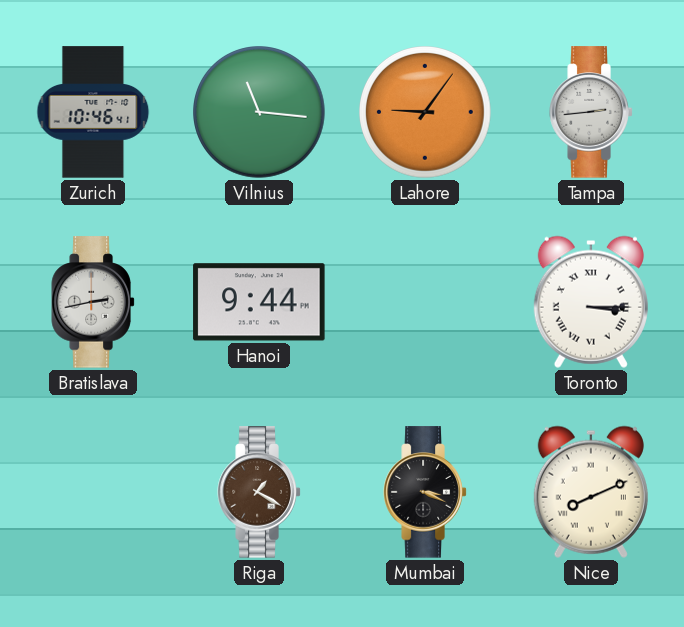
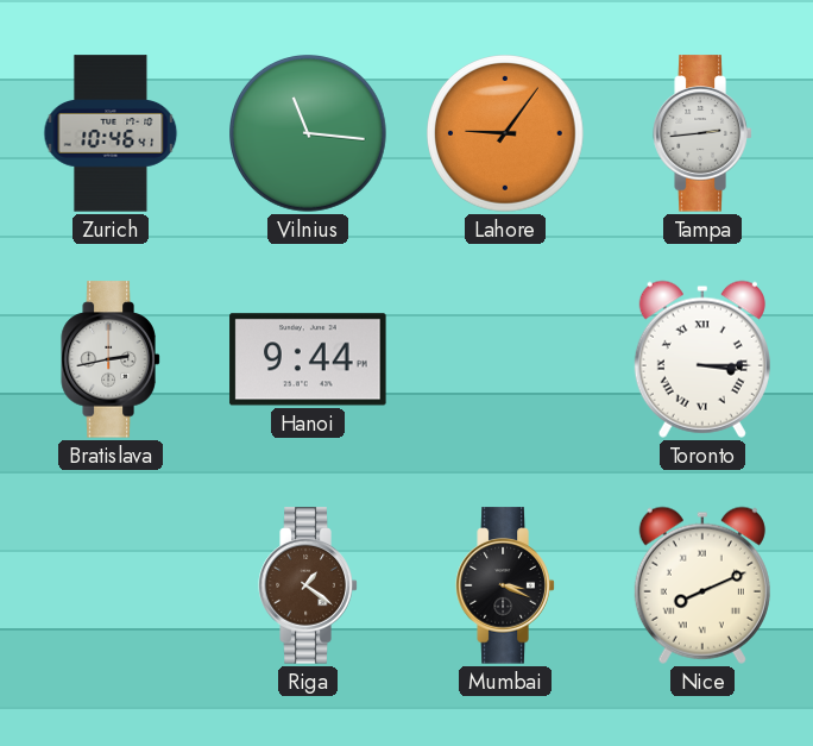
Riga: 1:20 -> 1:21 (308, 585)
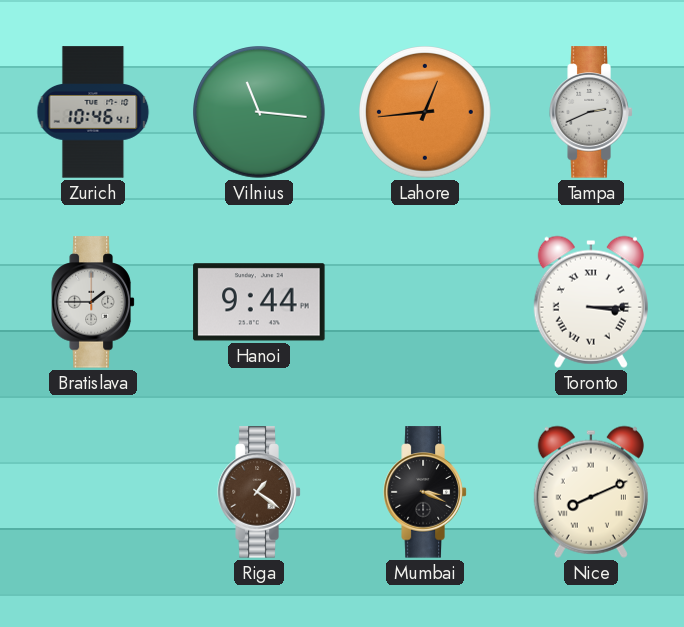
Lahore: 9:06 -> 12:44 (426, 113)
Tampa: 2:44 -> 2:41 (591, 112)
Bratislava: 2:43 -> 1:45 (93, 302)
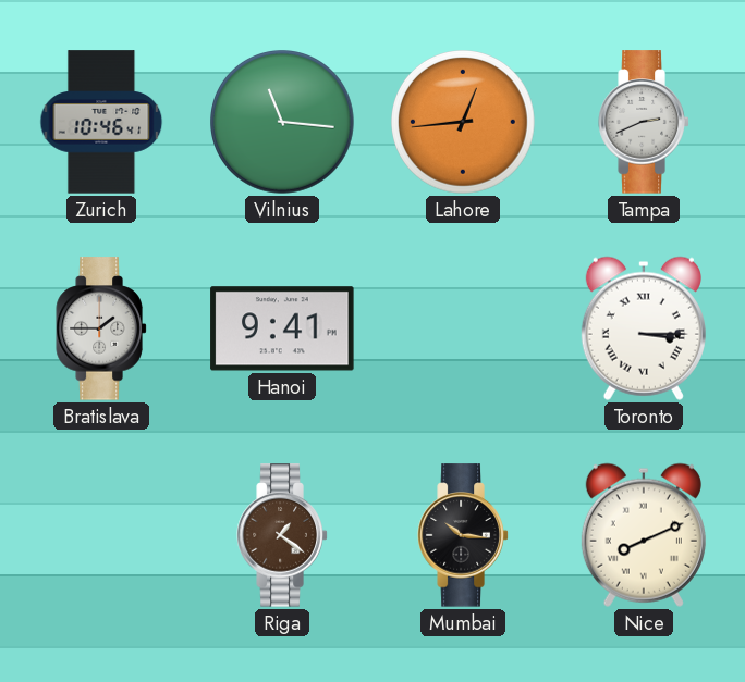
Hanoi: 9:44 -> 9:41 (282, 328)
Mumbai: 3:19 -> 10:16 (463, 535)
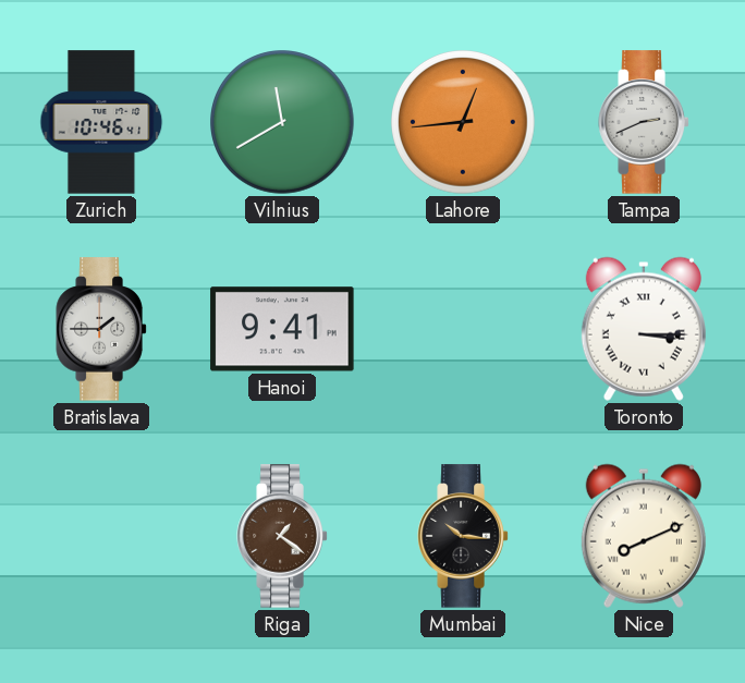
Vilnius: 11:16 -> 11:40 (283, 123)
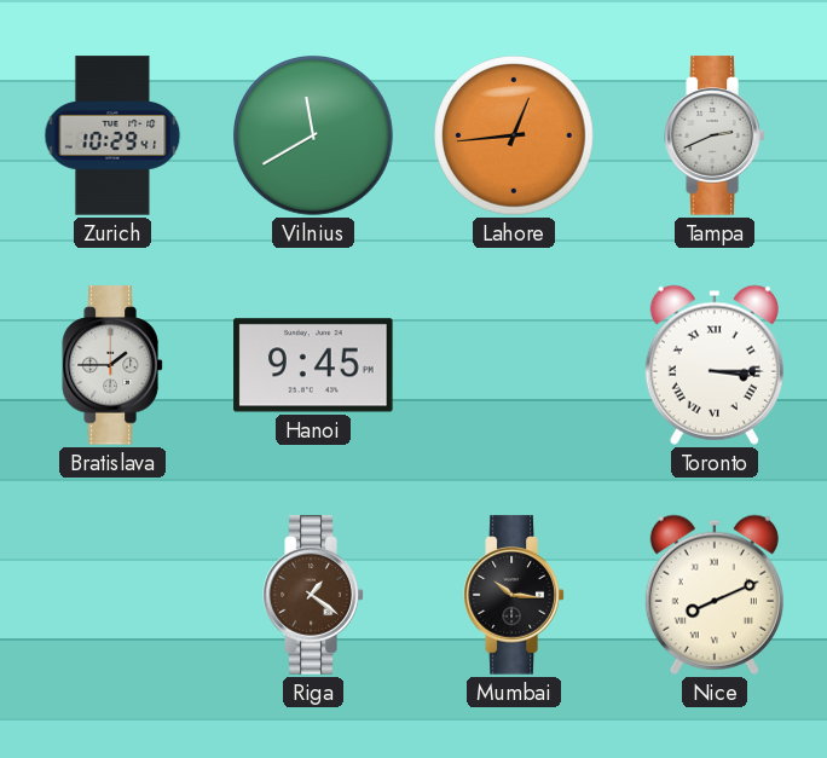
Zurich: 10:46 -> 10:29 (112, 135)
Hanoi: 9:41 -> 9:45 (313, 365)
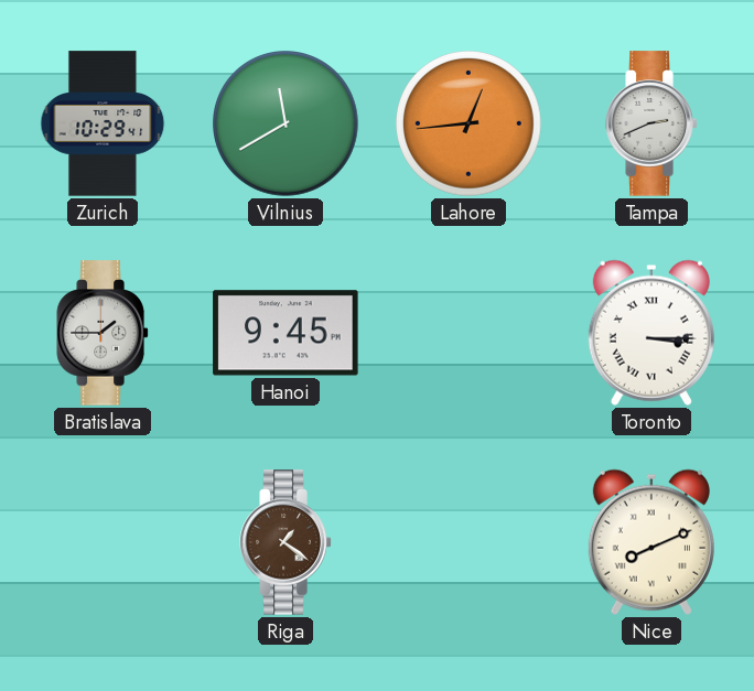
Mumbai: 10:16 -> none (514, 595)
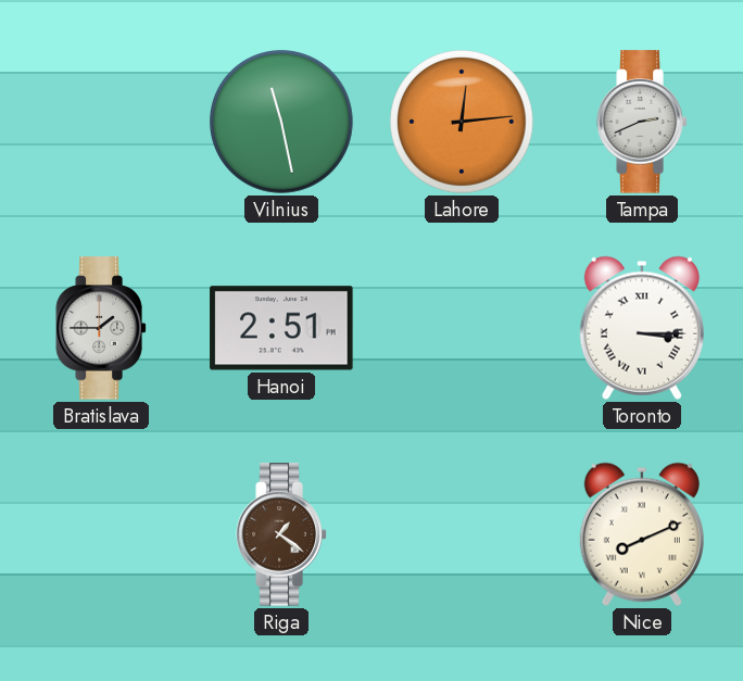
Zurich: 10:29 -> none (103, 123)
Vilnius: 11:40 -> 11:28 (282, 123)
Lahore: 12:44 -> 12:14 (463, 123)
Hanoi: 9:45 -> 2:51 (281, 328)
